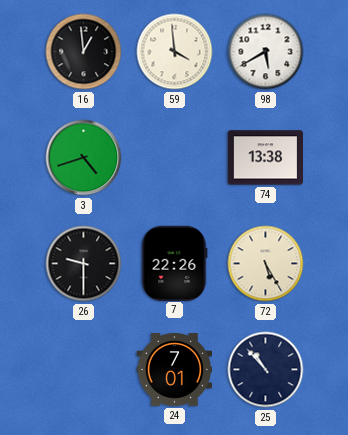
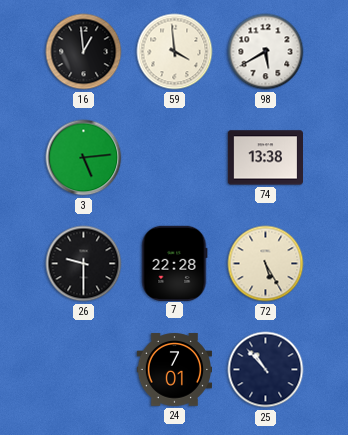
3: 4:42 -> 5:14 (84, 158)
7: 22:26 -> 22:28 (174, 263)
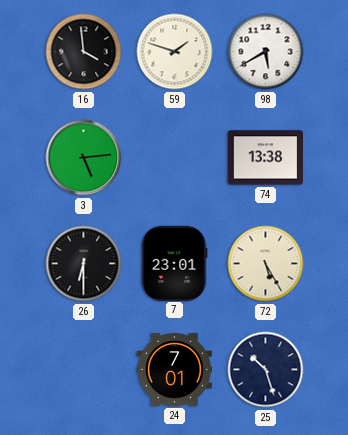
16: 12:59 -> 3:59 (84, 52)
59: 3:59 -> 1:48 (175, 52)
26: 9:30 -> 6:30 (84, 264)
7: 22:28 -> 23:01 (174, 263)
25: 10:53 -> 10:27 (266, 370)
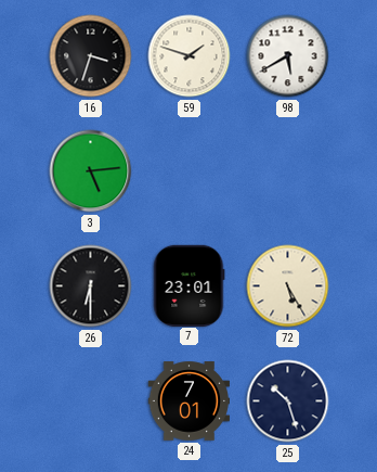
16: 3:59 -> 3:33 (91, 56)
74: 13:38 -> none (265, 158)
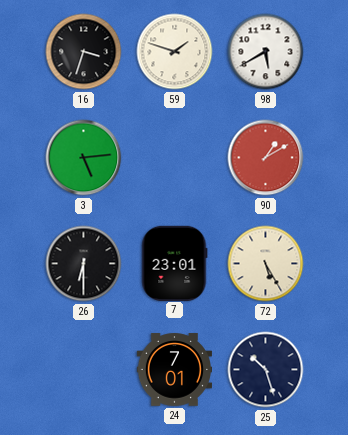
90: none -> 1:10 (266, 158)
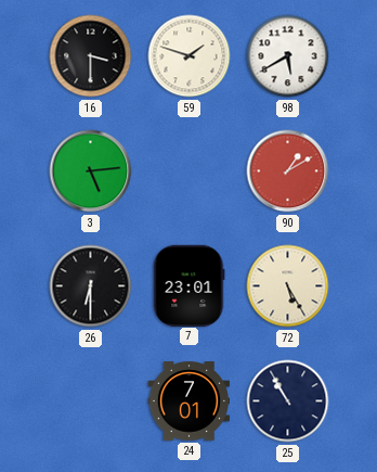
16: 3:33 -> 3:30 (91, 56)
25: 10:27 -> 10:55 (288, 401)
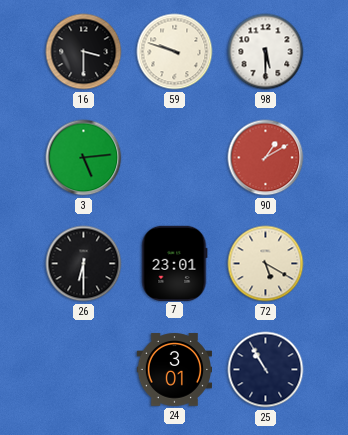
59: 1:48 -> 9:48 (175, 52)
98: 5:40 -> 5:30 (266, 52)
72: 5:25 -> 5:20 (266, 264)
24: 7:01 -> 3:01 (174, 370)
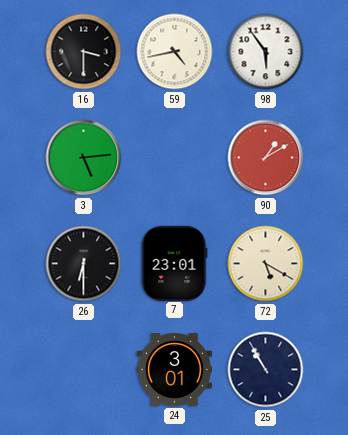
59: 9:48 -> 4:43 (175, 52)
98: 5:30 -> 5:54 (266, 52)
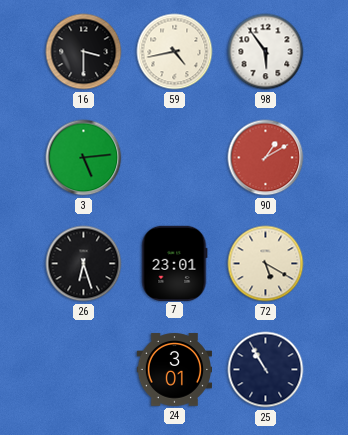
26: 6:30 -> 6:27 (84, 264)
